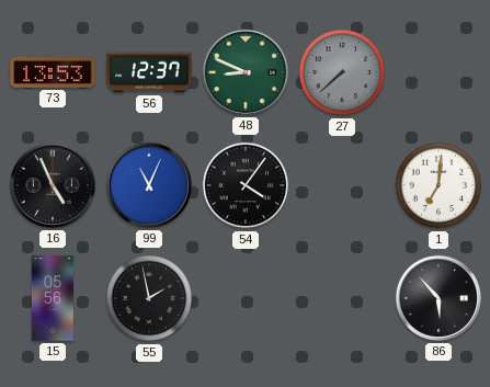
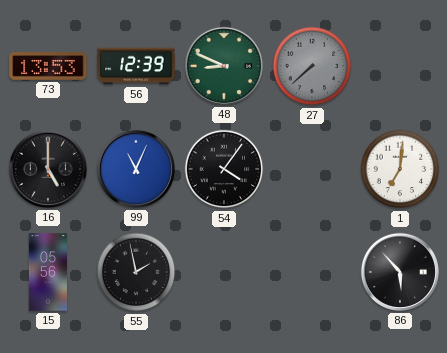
56: 12:37 -> 12:39 (136, 66)
16: 4:56 -> 5:00 (48, 169)
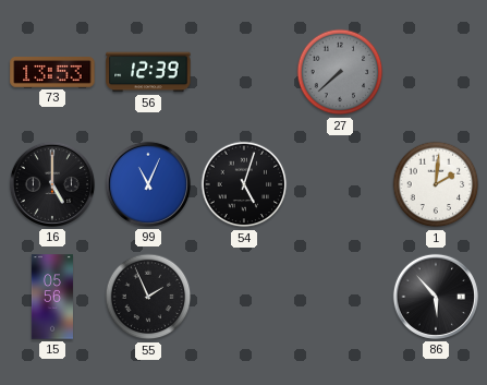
48: 8:49 -> none (224, 66)
54: 4:06 -> 5:03 (244, 184)
1: 7:01 -> 2:01 (436, 184)
55: 1:58 -> 1:56 (148, 297)
